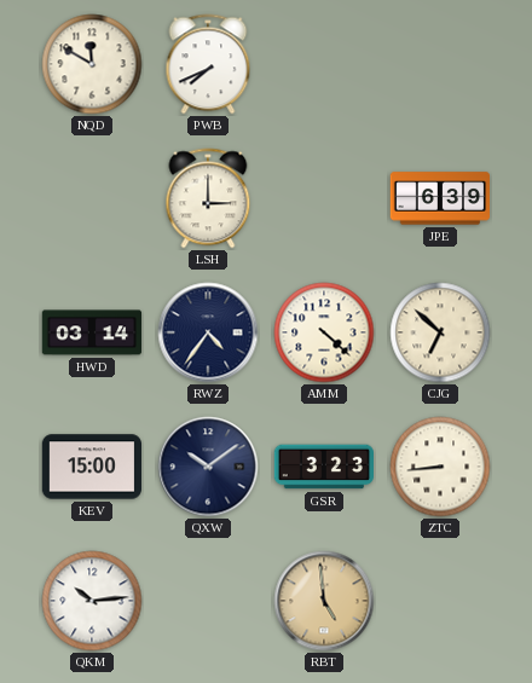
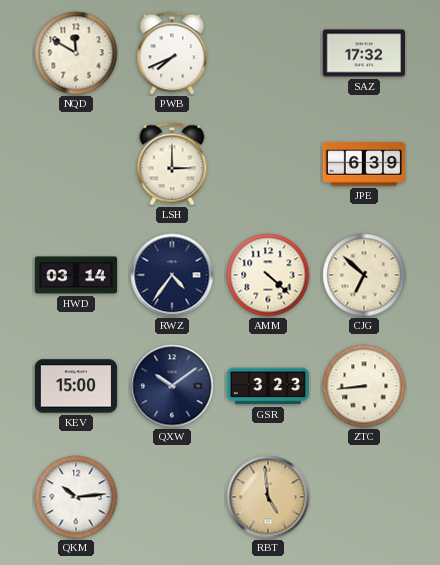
SAZ: none -> 17:32 (363, 53)
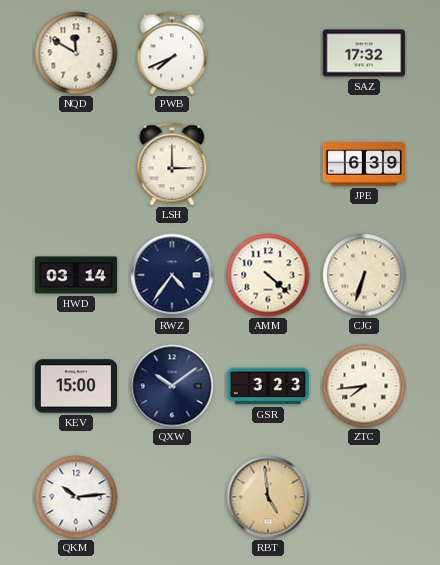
CJG: 6:52 -> 6:33 (364, 275)
ZTC: 8:44 -> 7:44 (364, 386)
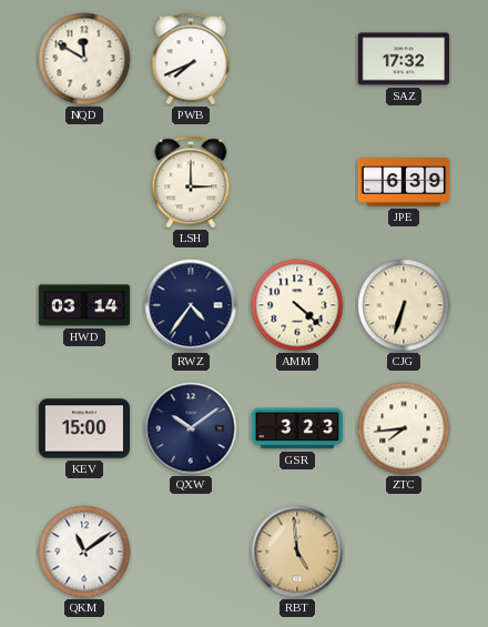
QKM: 10:14 -> 11:09 (84, 552)
